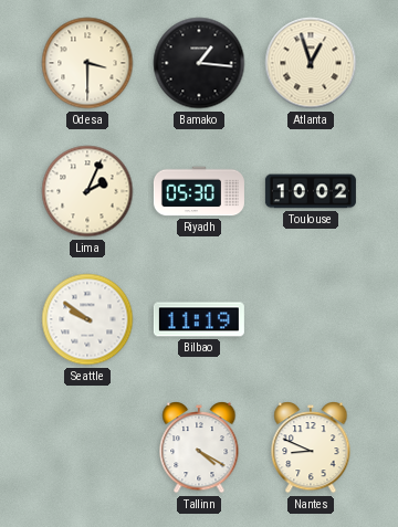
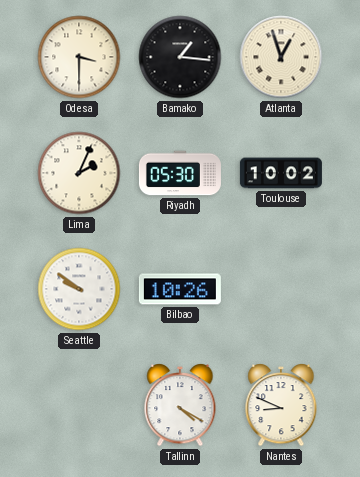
Bilbao: 11:19 -> 10:26 (180, 289)
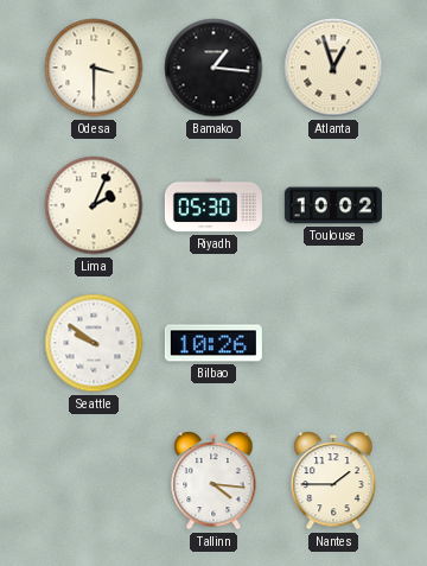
Tallinn: 4:20 -> 4:16 (213, 482)
Nantes: 8:49 -> 1:45 (333, 482)
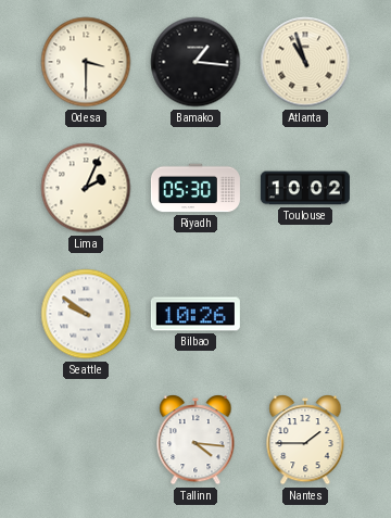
Atlanta: 12:57 -> 10:57 (305, 62)
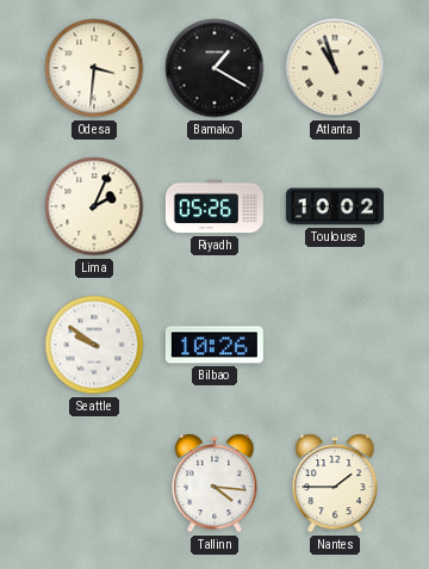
Odesa: 3:30 -> 3:31 (94, 68)
Bamako: 1:16 -> 1:20 (214, 68)
Riyadh: 05:30 -> 05:26 (214, 206)
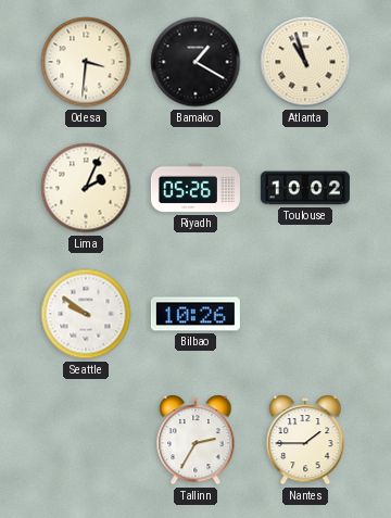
Tallinn: 4:16 -> 2:35 (195, 441)
